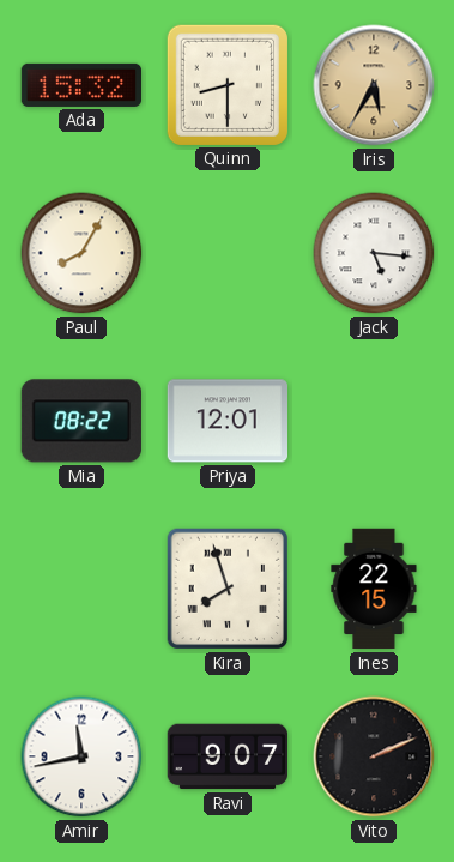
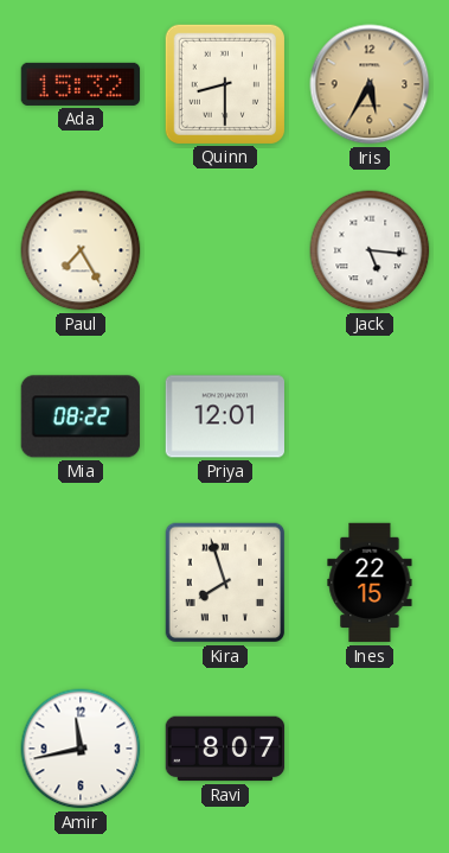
Paul: 8:05 -> 7:25 (81, 250)
Ravi: 9:07 -> 8:07 (225, 749)
Vito: 2:11 -> none (374, 756)
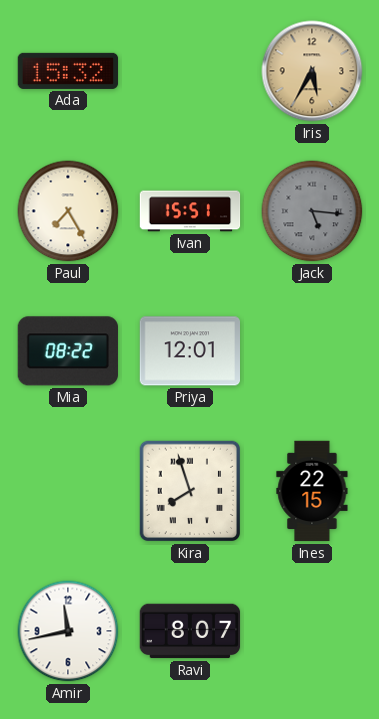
Quinn: 8:30 -> none (224, 83)
Ivan: none -> 15:51 (190, 211)
Jack dial: white -> grey (312, 211)
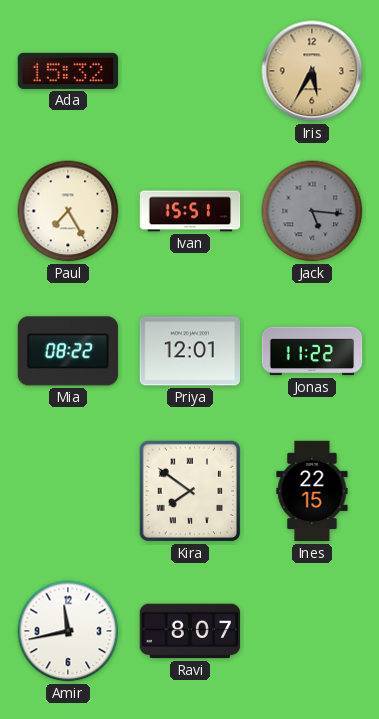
Jonas: none -> 11:22 (312, 351)
Kira: 7:57 -> 7:51 (190, 491)
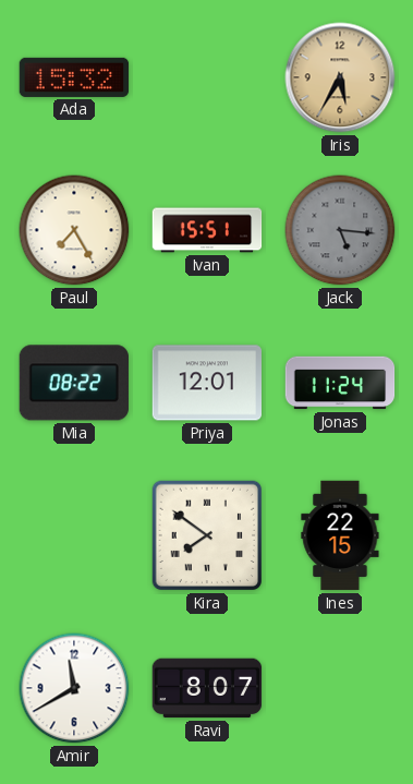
Jonas: 11:22 -> 11:24 (340, 383)
Amir: 11:43 -> 11:40 (74, 688)
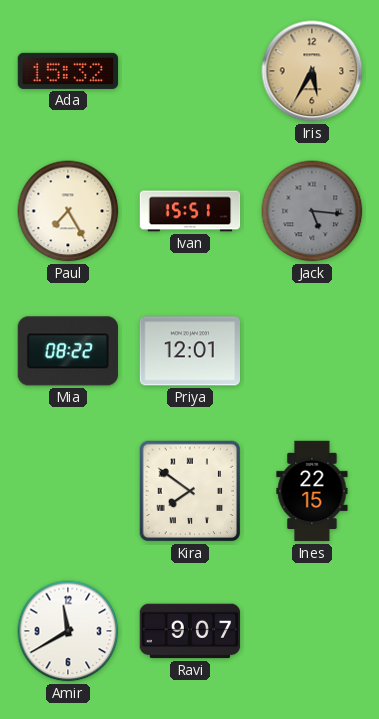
Jonas: 11:24 -> none (340, 383)
Ravi: 8:07 -> 9:07 (190, 631)
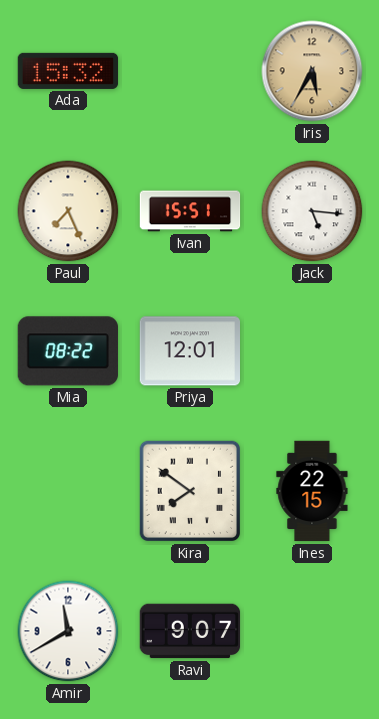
Paul: 7:25 -> 7:26 (68, 211)
Jack dial: grey -> white (312, 211)
